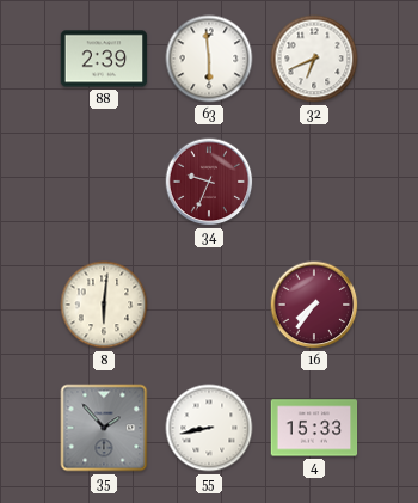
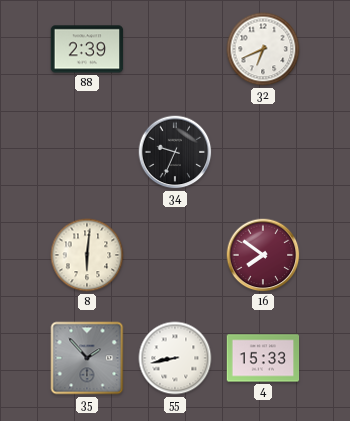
63: 5:59 -> none (209, 59)
34 dial: burgundy -> black (175, 152)
16: 7:36 -> 7:51 (263, 255)
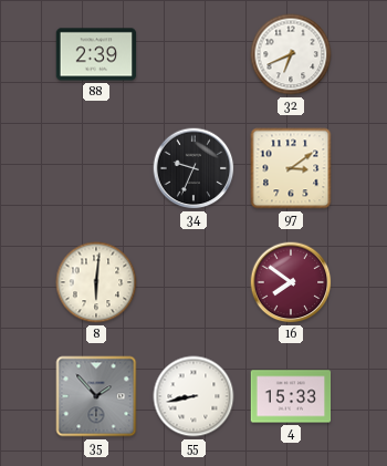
97: none -> 3:09 (291, 168)
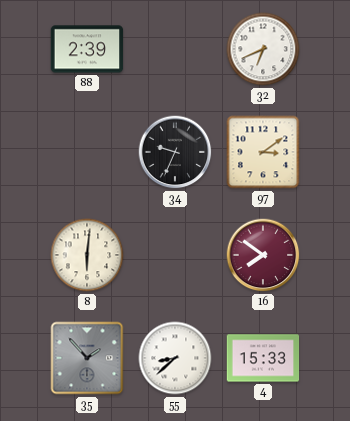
55: 8:43 -> 8:38 (175, 358)
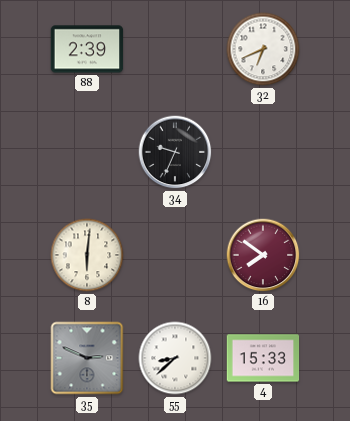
97: 3:09 -> none (263, 152)
35: 1:53 -> 2:49 (87, 358)
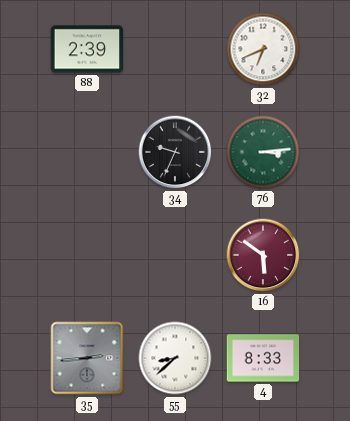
76: none -> 3:14 (263, 152)
8: 6:01 -> none (87, 255)
16: 7:51 -> 5:51 (263, 255)
35: 2:49 -> 2:44 (87, 358)
4: 15:33 -> 8:33 (263, 358)
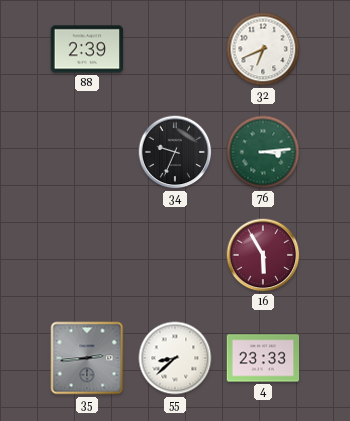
16: 5:51 -> 5:55 (263, 255)
4: 8:33 -> 23:33 (263, 358)
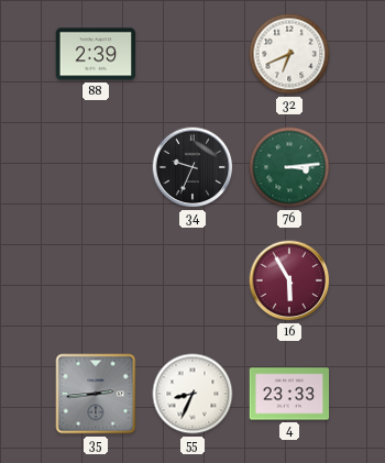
55: 8:38 -> 8:34 (193, 394)
